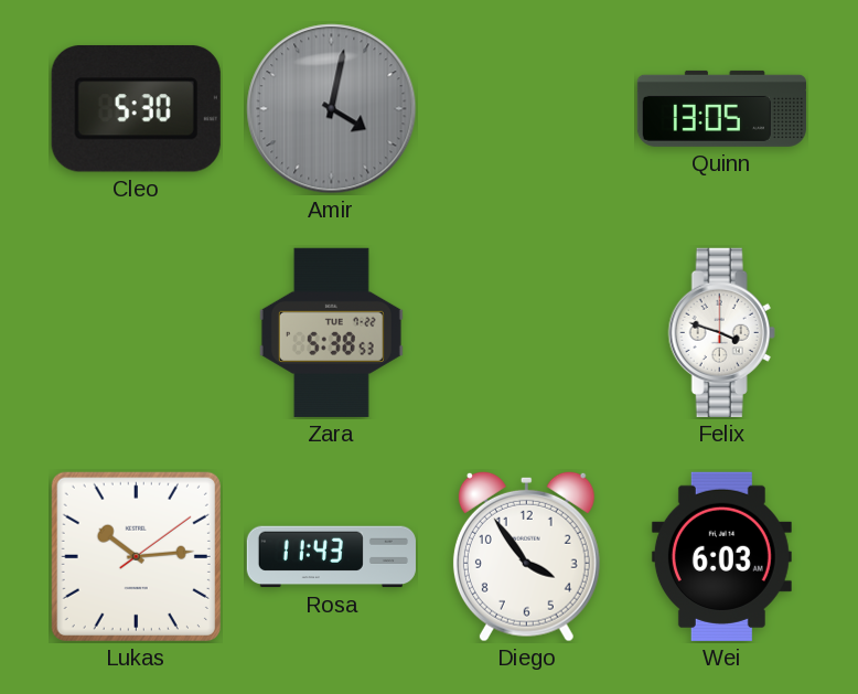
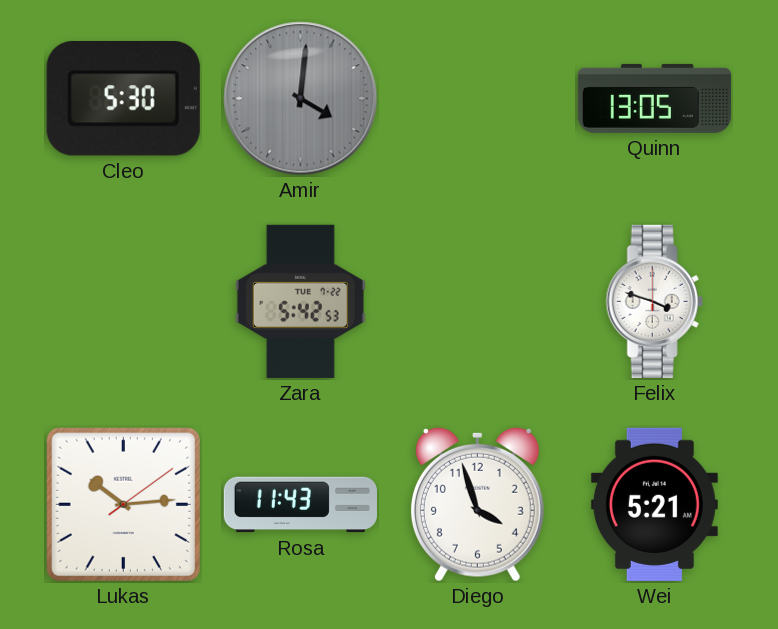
Amir: 4:02 -> 4:01 (301, 99)
Zara: 5:38 -> 5:42 (300, 301)
Diego: 3:54 -> 3:57 (477, 504)
Wei: 6:03 -> 5:21 (654, 504)
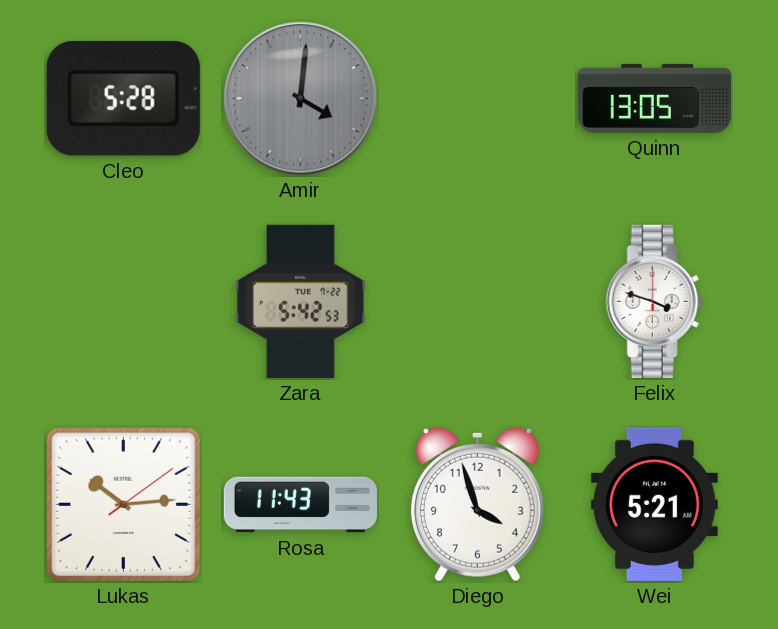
Cleo: 5:30 -> 5:28 (123, 98)
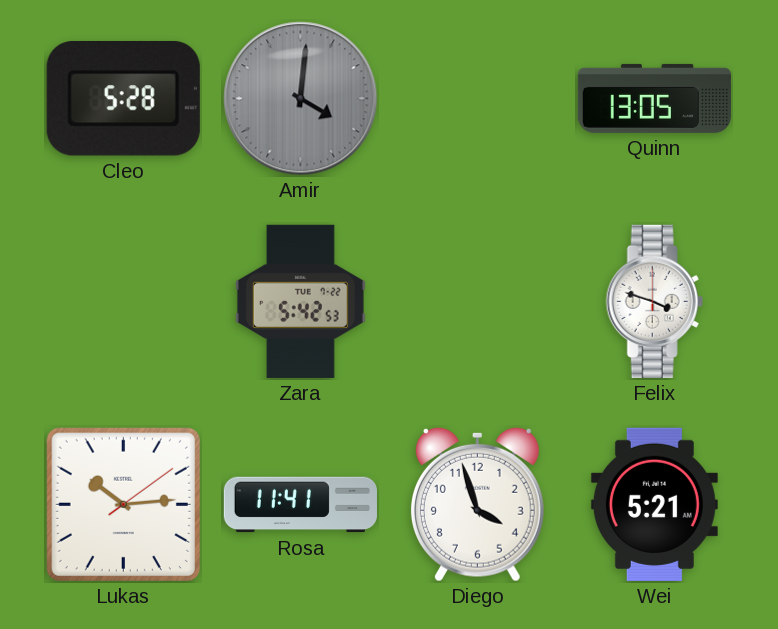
Rosa: 11:43 -> 11:41 (300, 505)
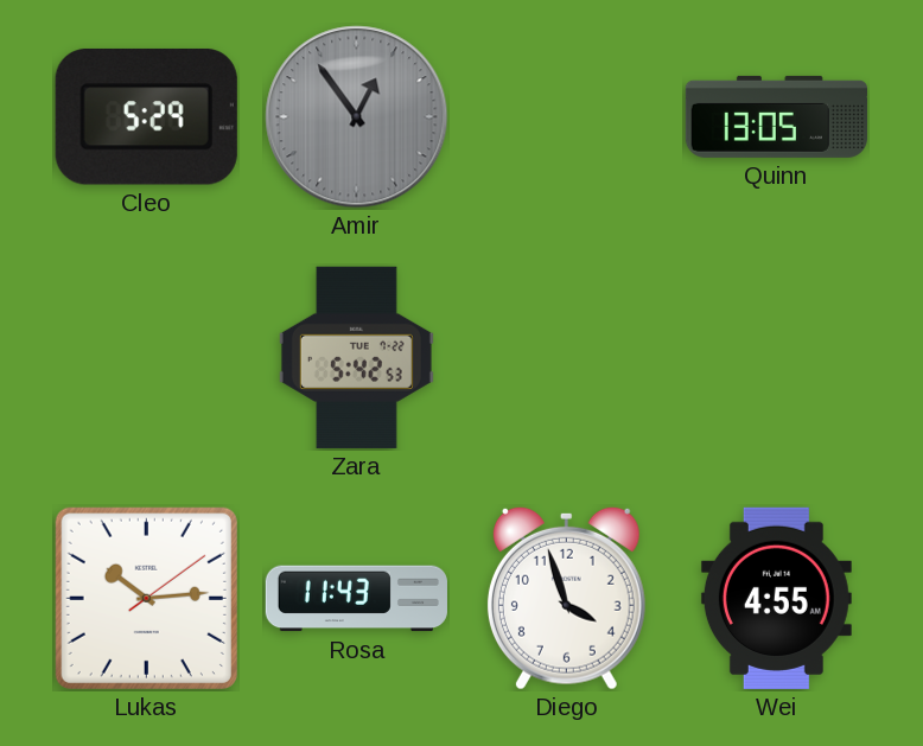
Cleo: 5:28 -> 5:29 (146, 116)
Amir: 4:01 -> 12:54 (357, 117)
Felix: 3:48 -> none (654, 301)
Rosa: 11:41 -> 11:43 (356, 599)
Wei: 5:21 -> 4:55 (776, 598)
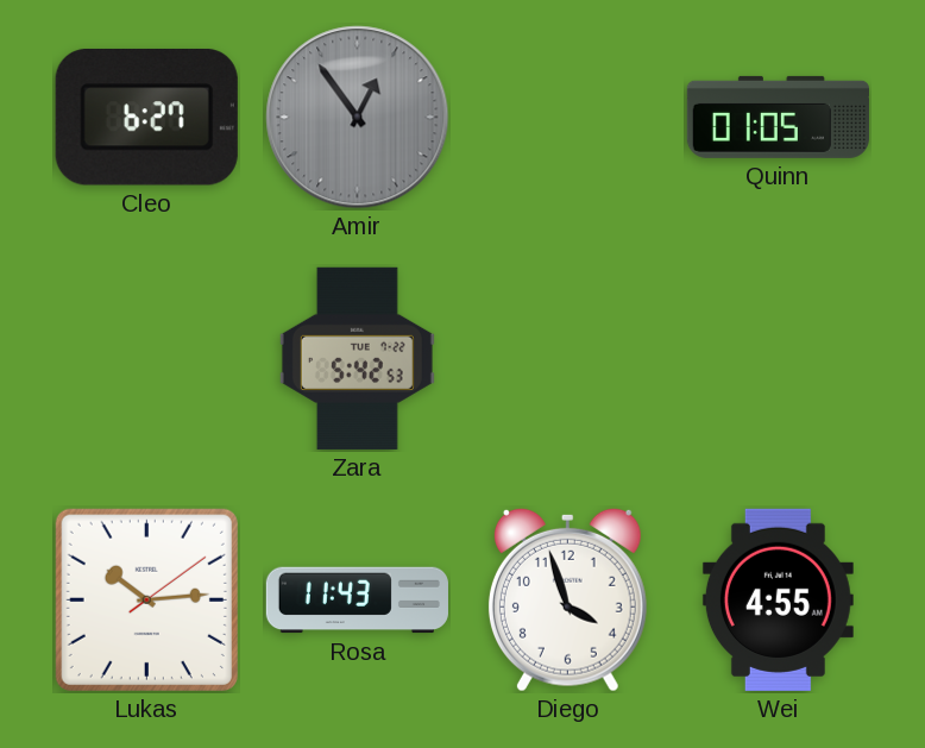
Cleo: 5:29 -> 6:27 (146, 117)
Quinn: 13:05 -> 01:05 (778, 117)
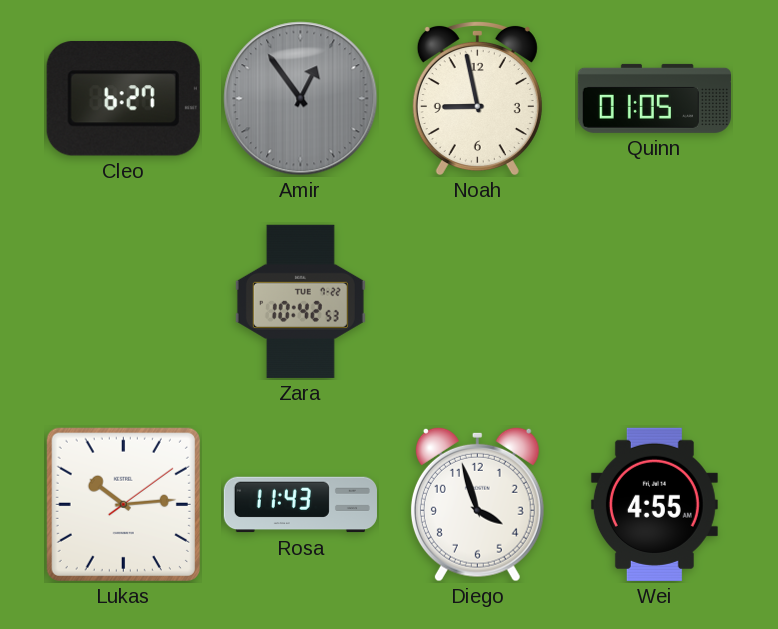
Noah: none -> 8:58 (477, 98)
Zara: 5:42 -> 10:42 (300, 301)
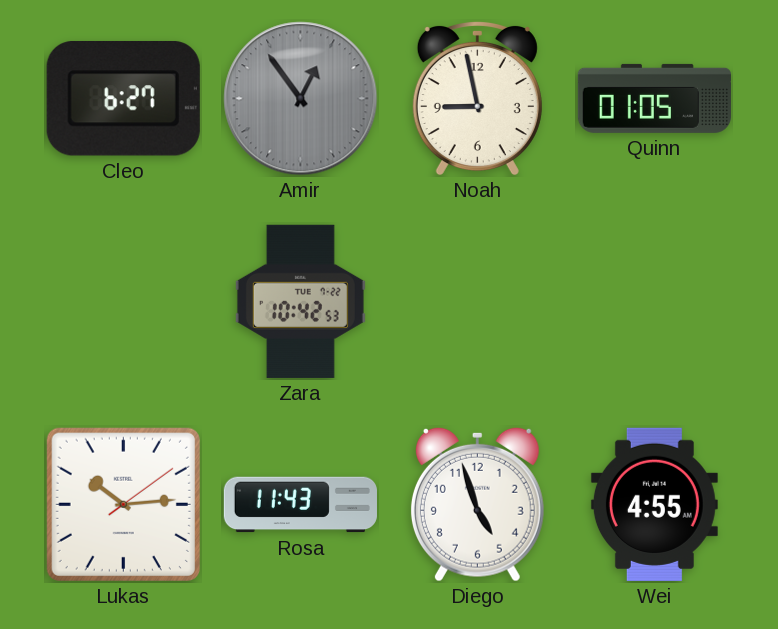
Diego: 3:57 -> 4:57 (477, 504)
